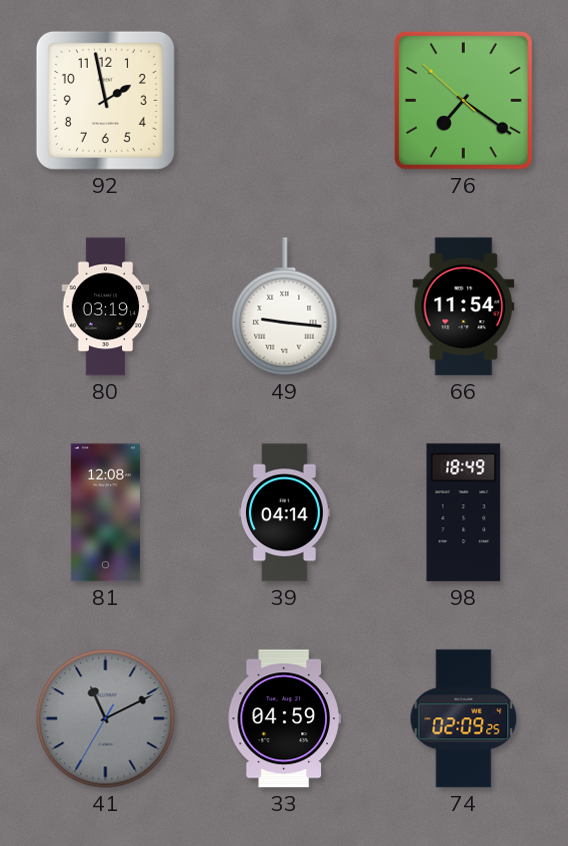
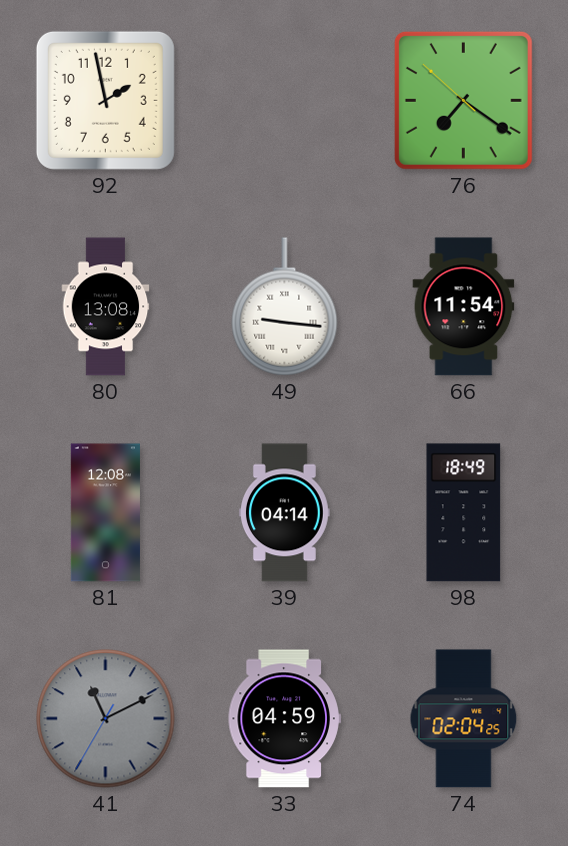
80: 03:19 -> 13:08 (106, 307)
74: 02:09 -> 02:04 (464, 719)
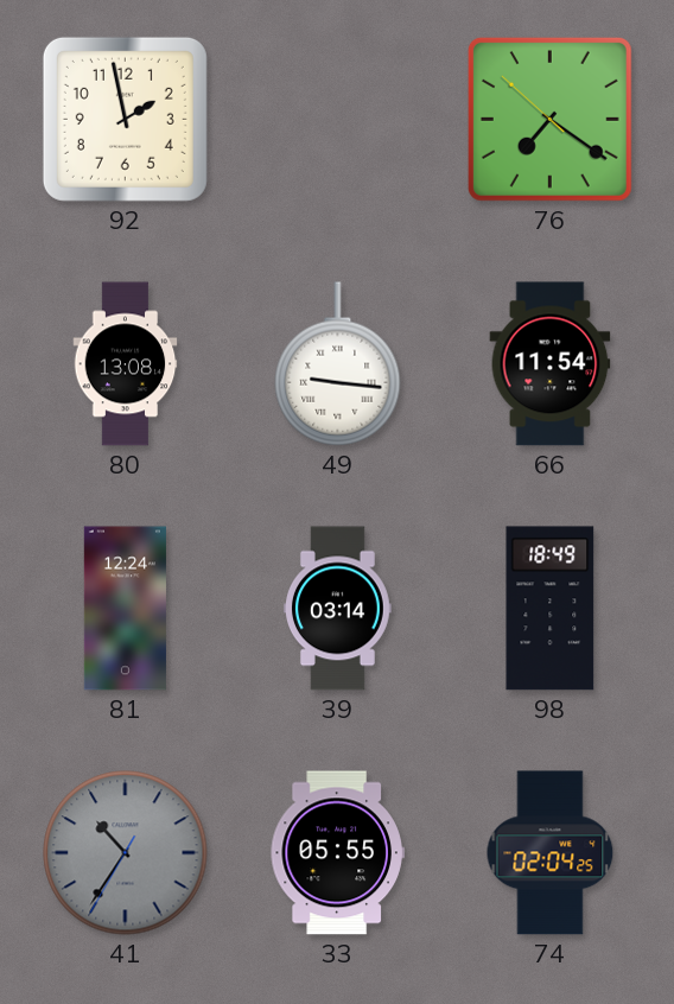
81: 12:08 -> 12:24 (125, 609)
39: 04:14 -> 03:14 (338, 609)
41: 11:10 -> 10:35 (126, 853)
33: 04:59 -> 05:55 (337, 853)
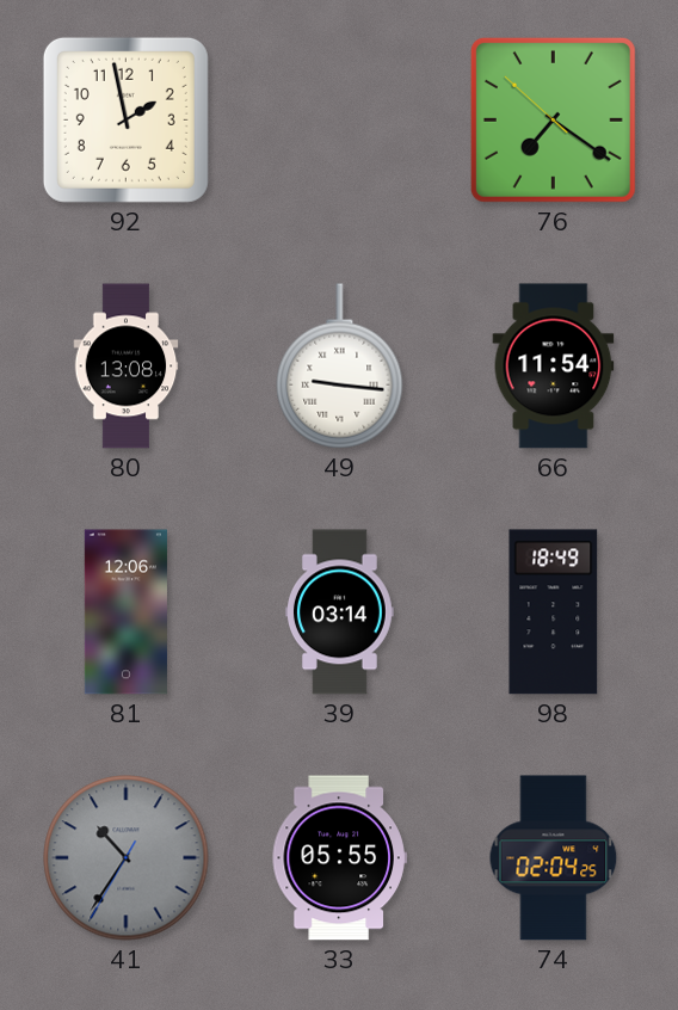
81: 12:24 -> 12:06 (125, 612)
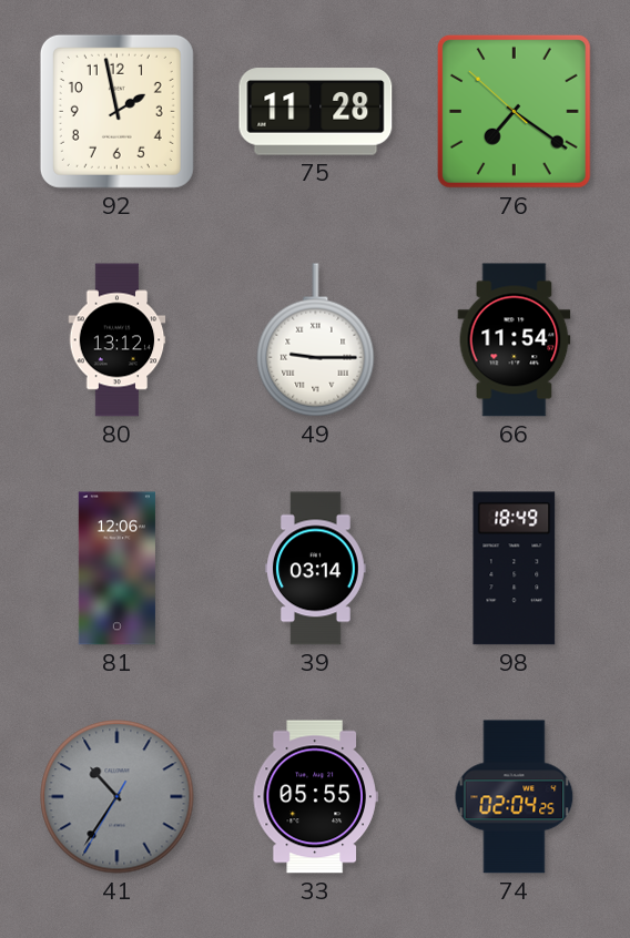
75: none -> 11:28 (316, 112)
80: 13:08 -> 13:12 (118, 340)
49: 9:16 -> 9:15 (316, 340)
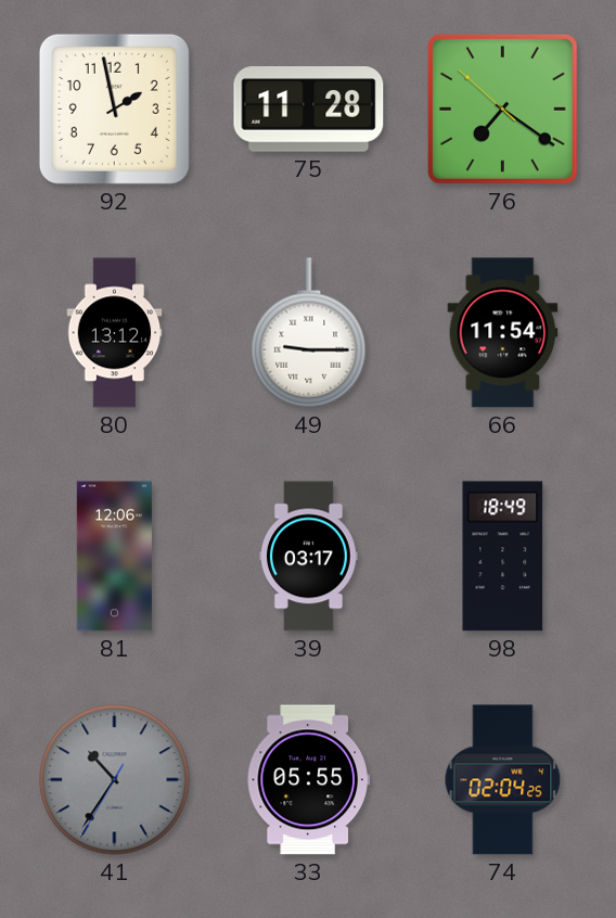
39: 03:14 -> 03:17 (309, 557)
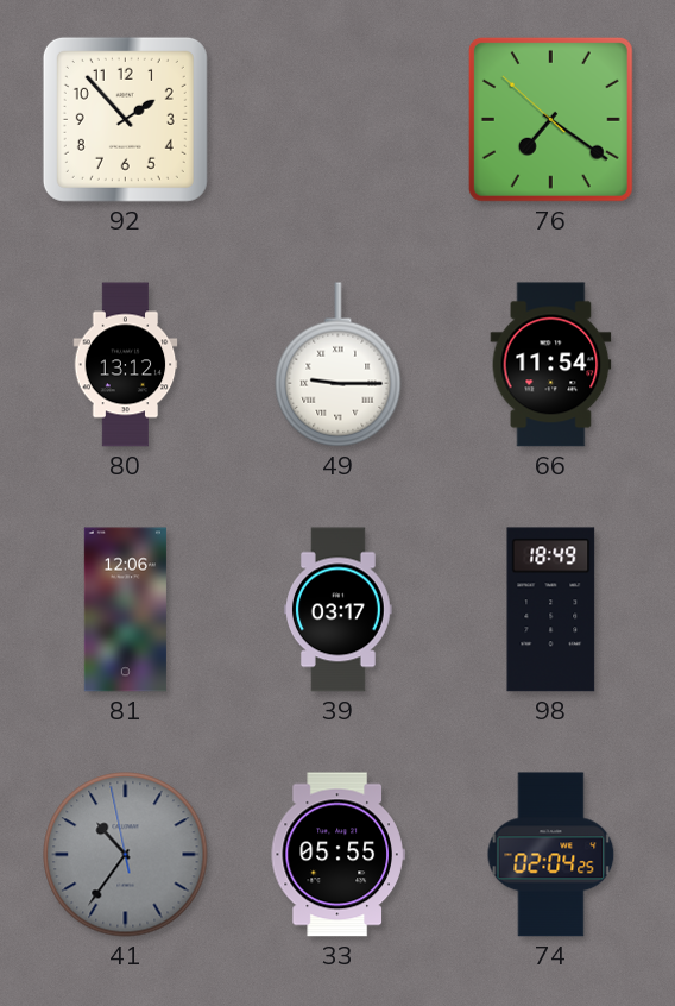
92: 1:58 -> 1:53 (125, 119)
75: 11:28 -> none (309, 110)
41: 10:35:35 -> 10:35:58 (126, 855)
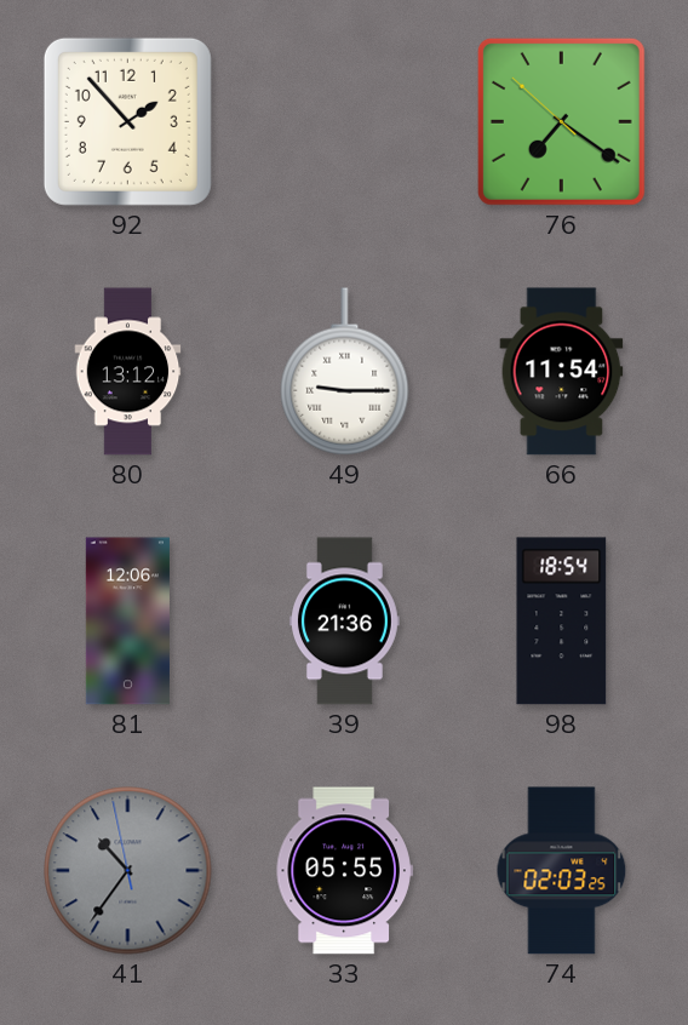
39: 03:17 -> 21:36 (345, 622)
98: 18:49 -> 18:54 (562, 622)
74: 02:04 -> 02:03 (562, 871)
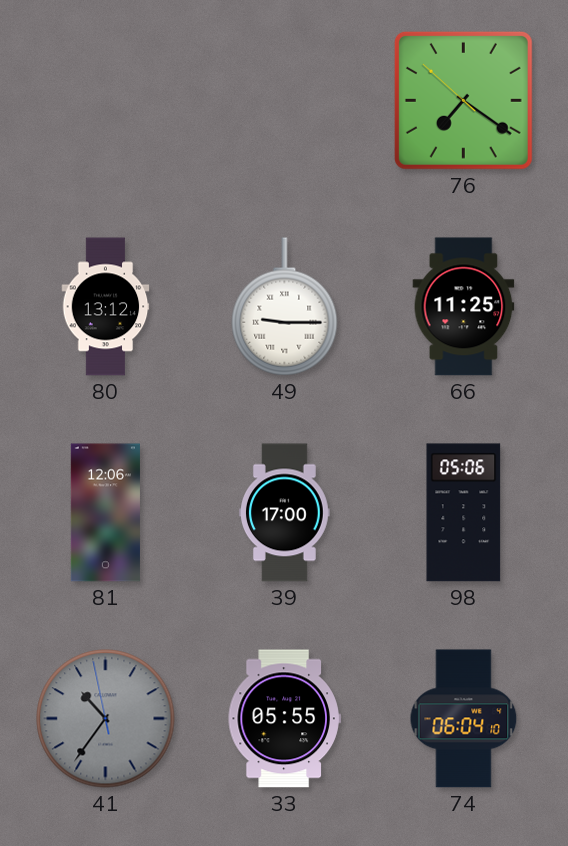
92: 1:53 -> none (127, 121)
66: 11:54 -> 11:25 (464, 307)
39: 21:36 -> 17:00 (285, 513)
98: 18:54 -> 05:06 (464, 513)
74: 02:03 -> 06:04 (464, 719)
